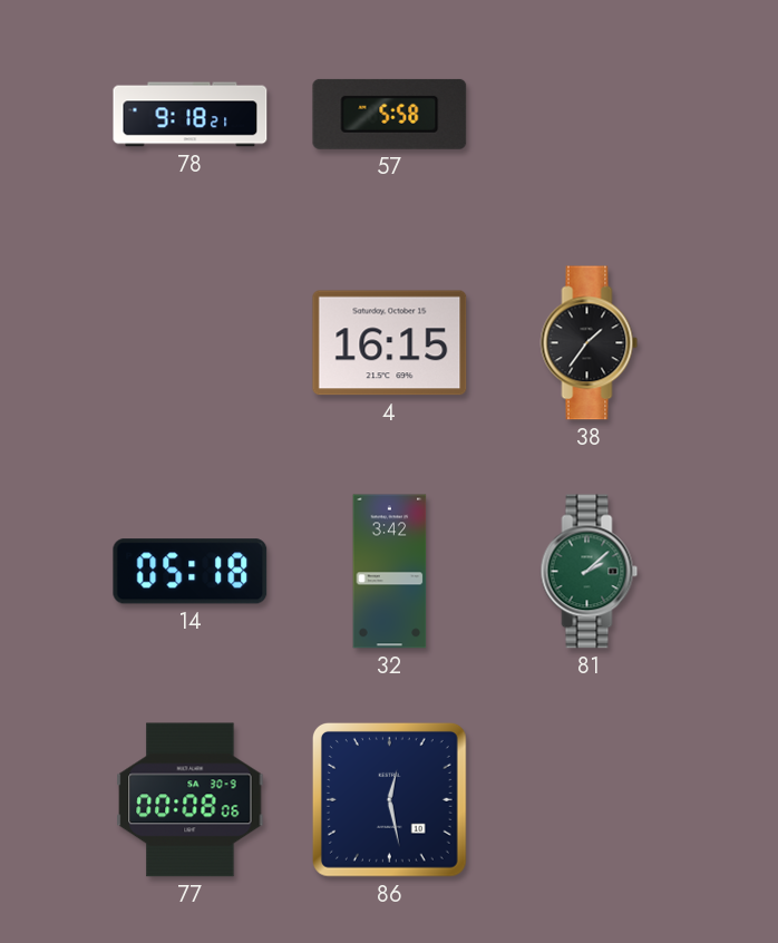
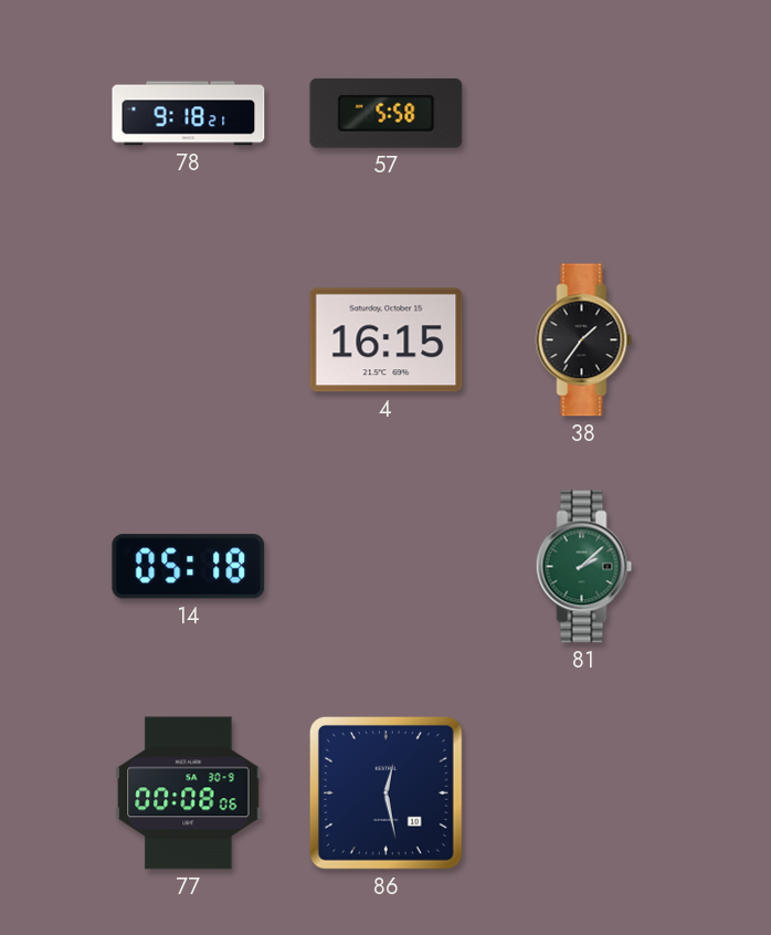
32: 3:42 -> none (390, 572)
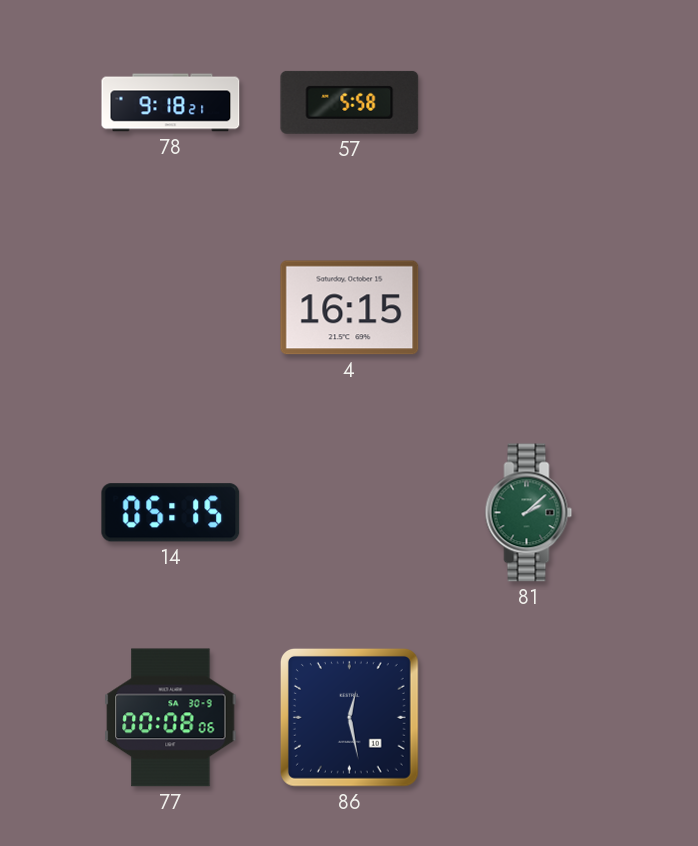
38: 1:36 -> none (584, 340)
14: 05:18 -> 05:15 (171, 513)
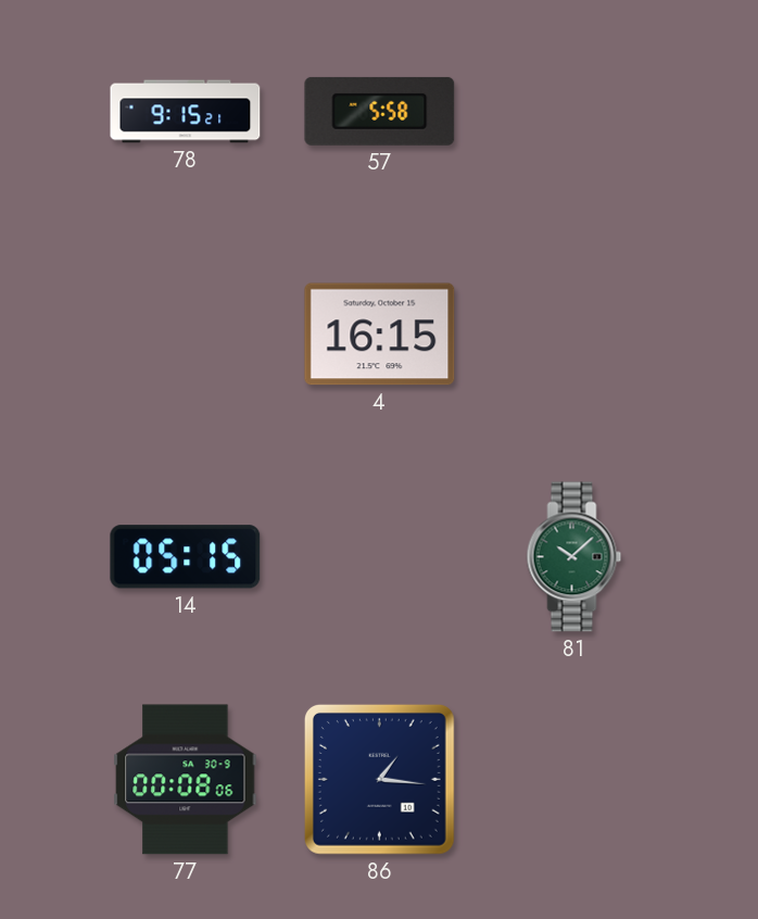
78: 9:18 -> 9:15 (186, 112)
81: 2:08 -> 10:08 (574, 557)
86: 12:28 -> 1:16 (379, 779)
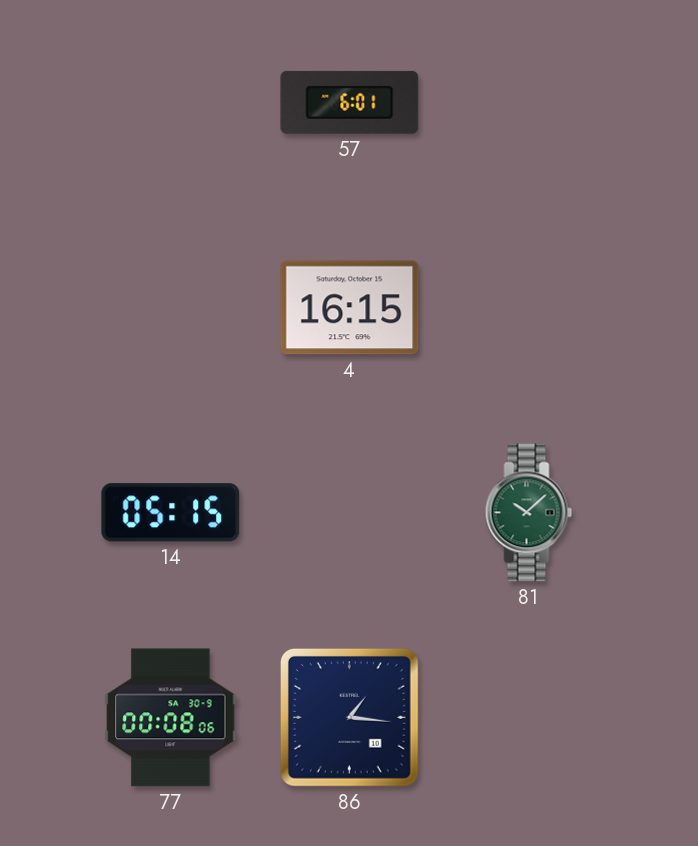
78: 9:15 -> none (186, 112)
57: 5:58 -> 6:01 (350, 102)
